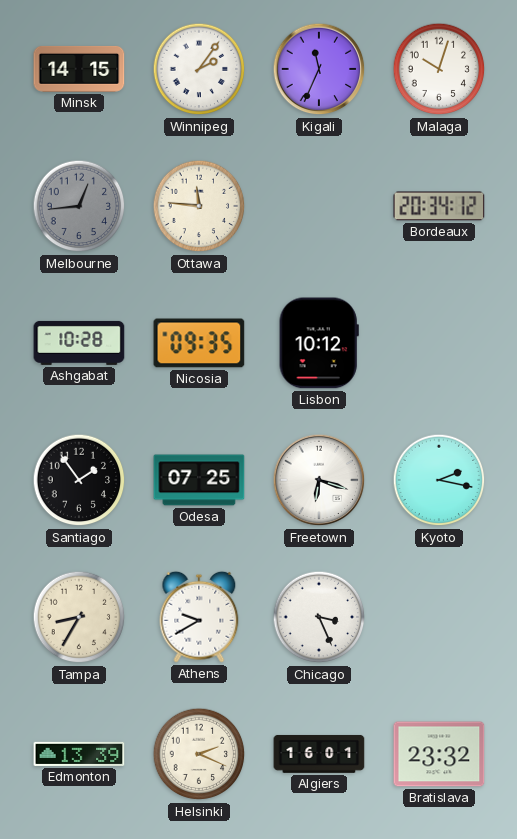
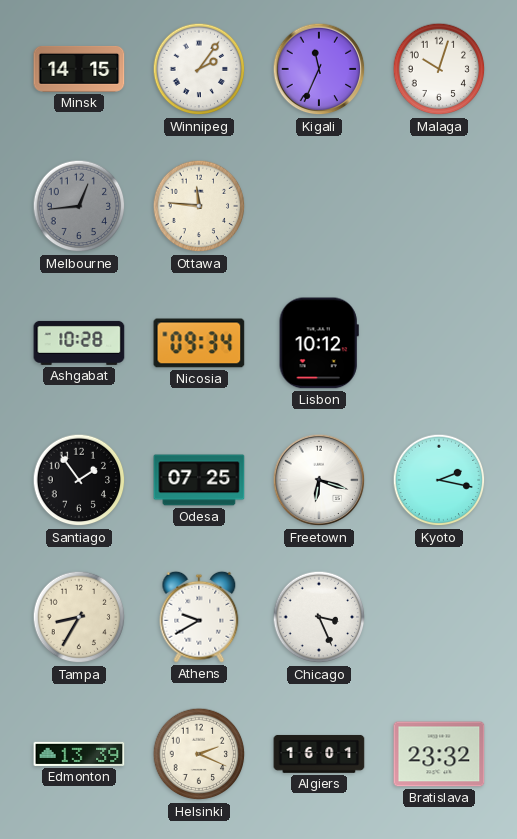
Bordeaux: 20:34 -> none (439, 206)
Nicosia: 09:35 -> 09:34 (199, 343)
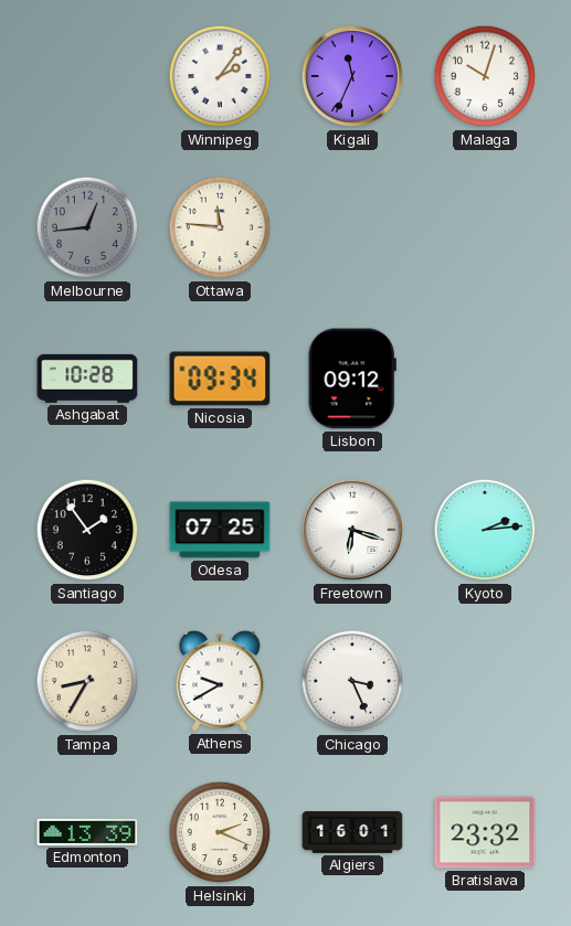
Minsk: 14:15 -> none (79, 69)
Lisbon: 10:12 -> 09:12 (352, 379)
Kyoto: 2:17 -> 2:14 (485, 530)
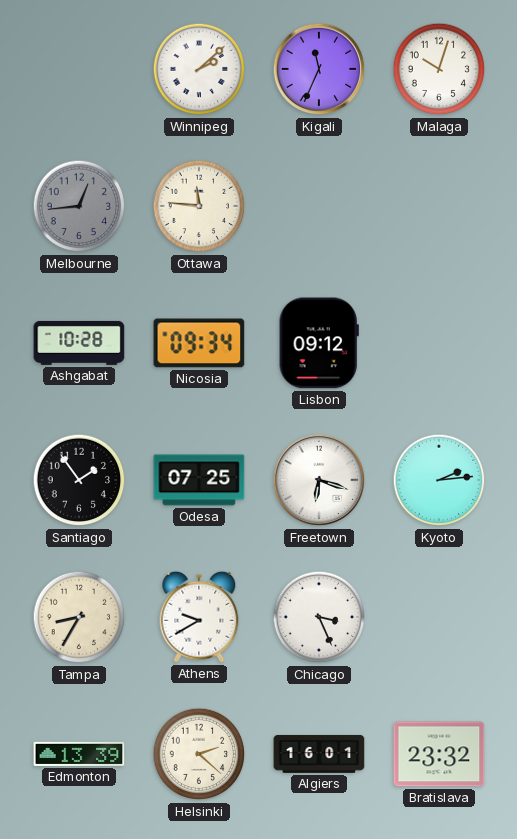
Winnipeg: 2:06 -> 2:08 (199, 69)
Helsinki: 2:19 -> 2:22 (199, 754)
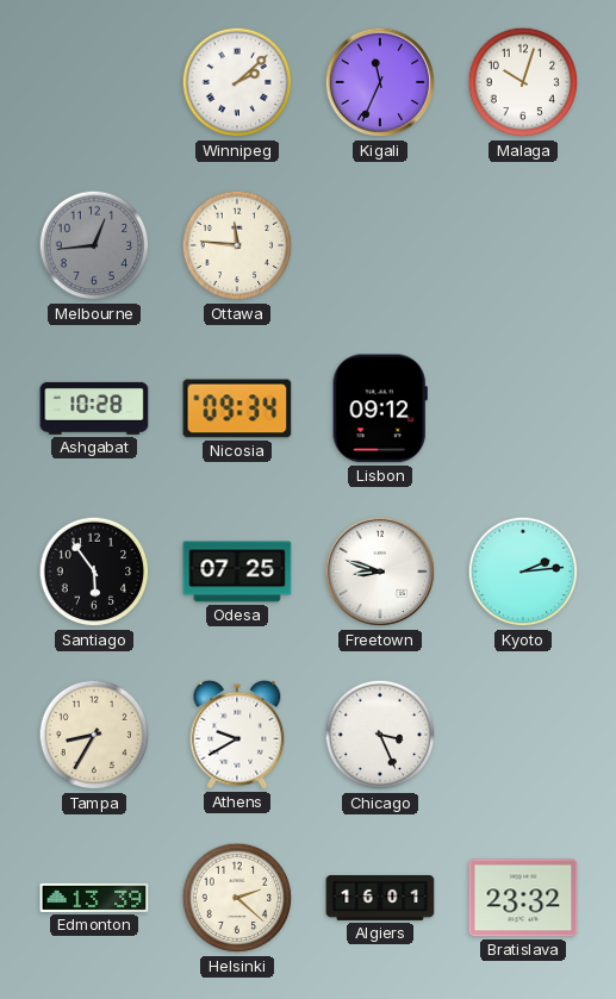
Santiago: 1:54 -> 5:54 (94, 572)
Freetown: 6:18 -> 8:48 (380, 572)
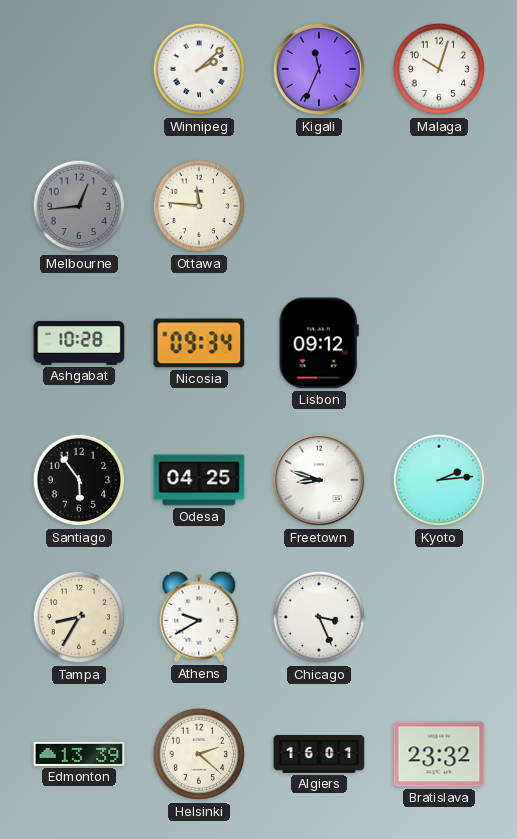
Odesa: 07:25 -> 04:25 (199, 480)
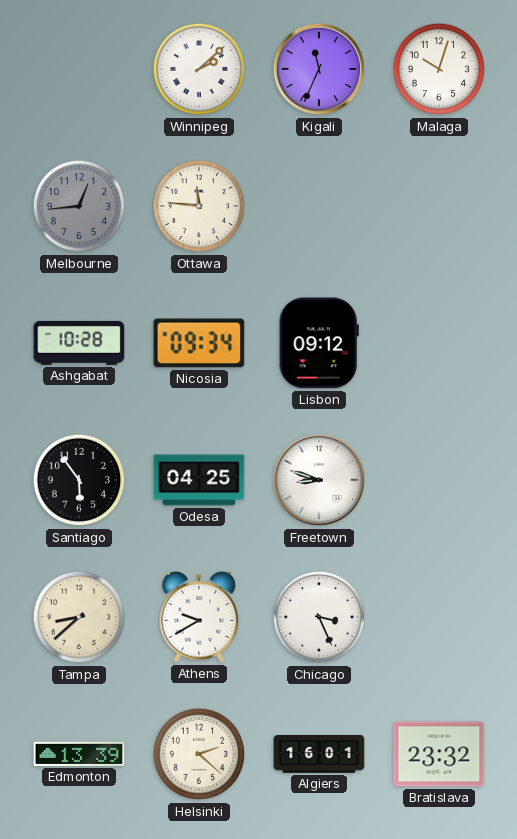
Kyoto: 2:14 -> none (439, 480)
Tampa: 8:35 -> 8:38 (79, 617)
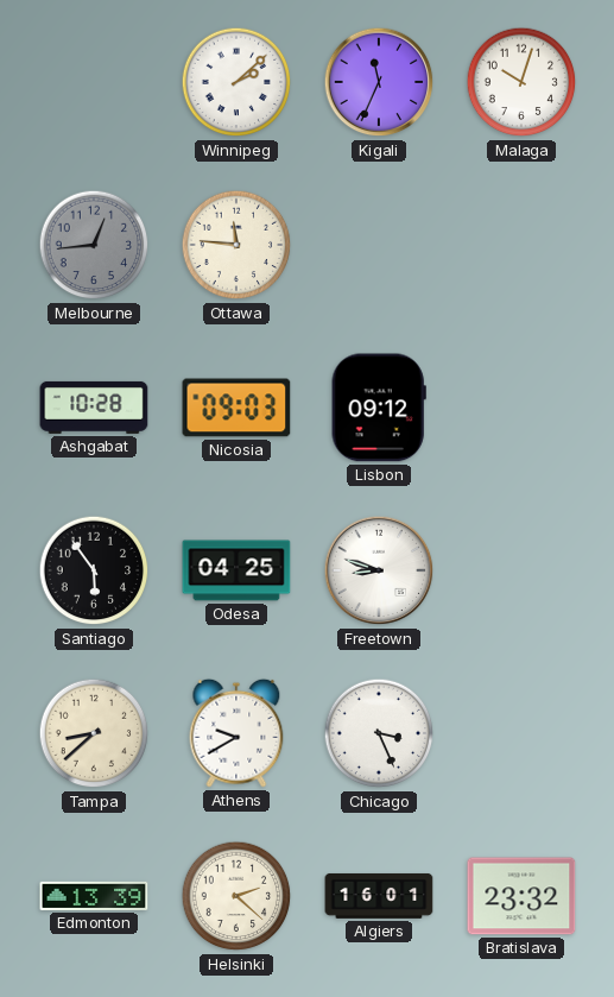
Nicosia: 09:34 -> 09:03 (236, 408)
